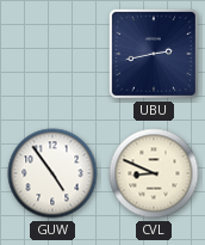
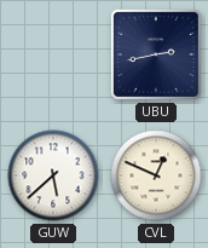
GUW: 4:54 -> 5:38 (53, 175)
CVL: 8:49 -> 12:49 (156, 175)
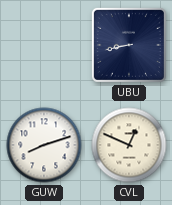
UBU: 2:43 -> 8:43 (129, 45)
GUW: 5:38 -> 8:12 (44, 145)
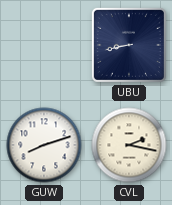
CVL: 12:49 -> 2:17 (129, 145)
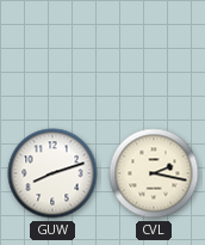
UBU: 8:43 -> none (129, 45)
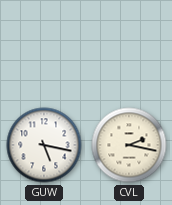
GUW: 8:12 -> 5:17 (44, 145)
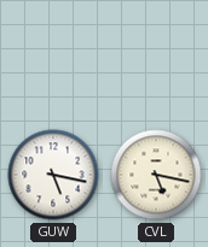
CVL: 2:17 -> 5:17 (156, 175)
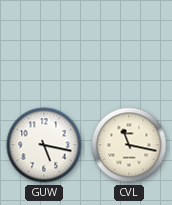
CVL: 5:17 -> 11:17 (129, 145)
